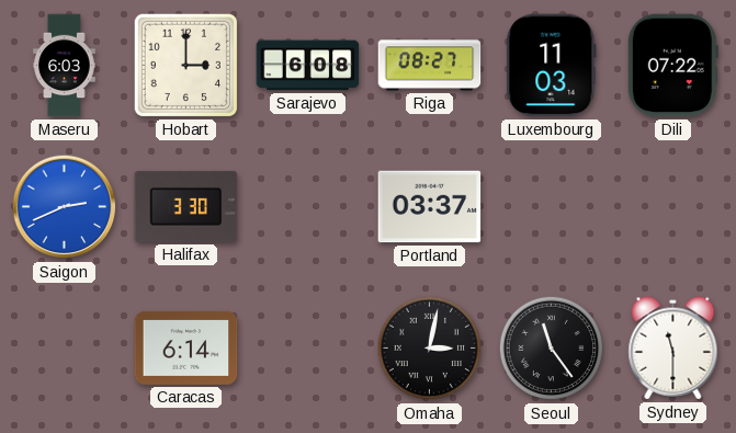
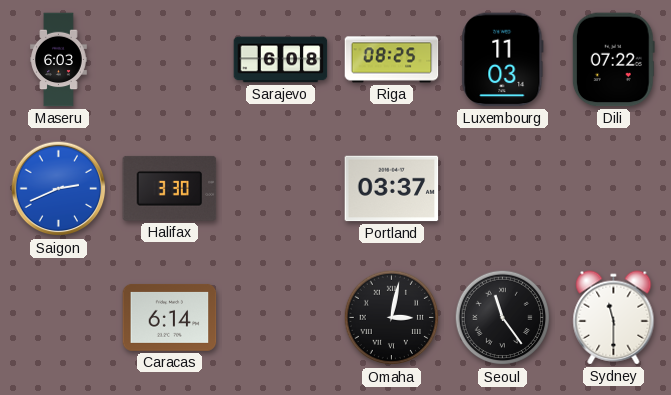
Hobart: 3:00 -> none (185, 65)
Riga: 08:27 -> 08:25 (392, 60)
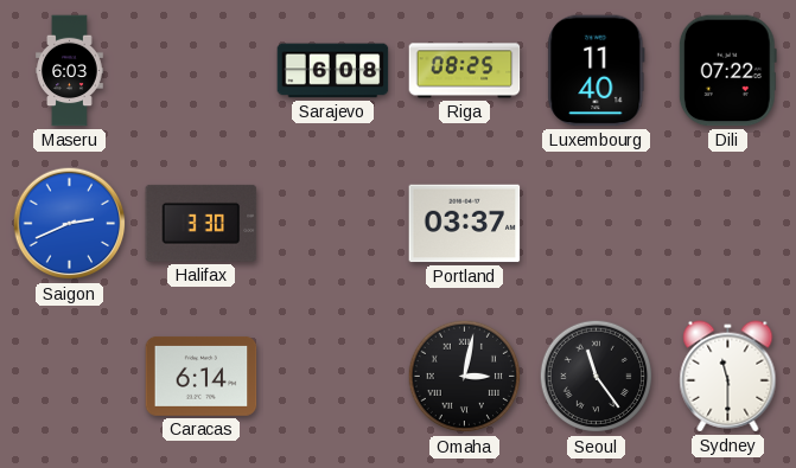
Luxembourg: 11:03 -> 11:40 (597, 71)
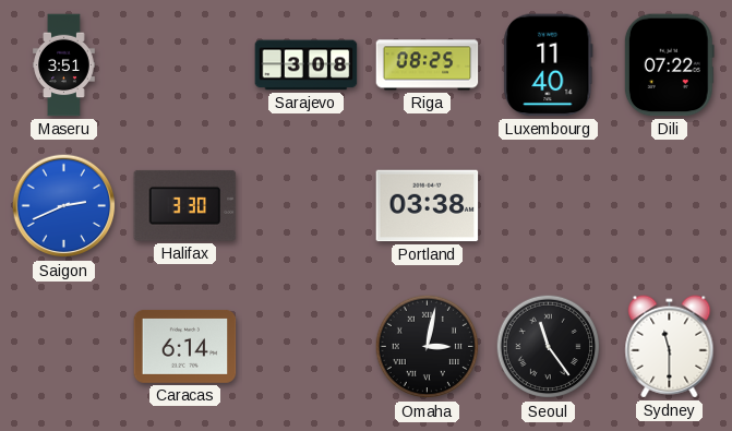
Maseru: 6:03 -> 3:51 (64, 65)
Sarajevo: 6:08 -> 3:08 (307, 65)
Portland: 03:37 -> 03:38 (428, 206)
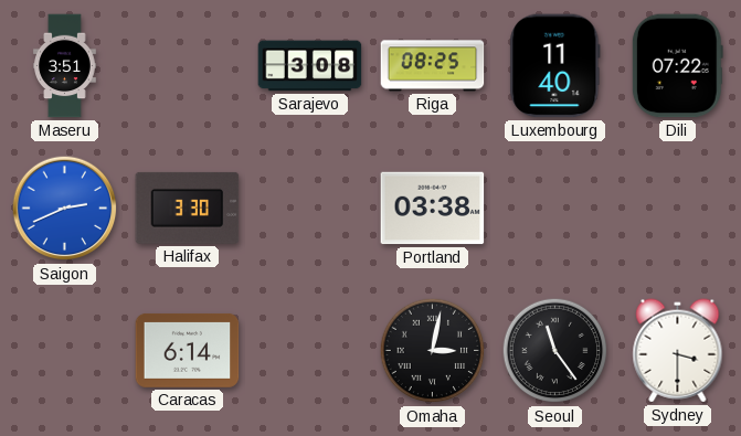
Sydney: 11:30 -> 3:30 (678, 351)
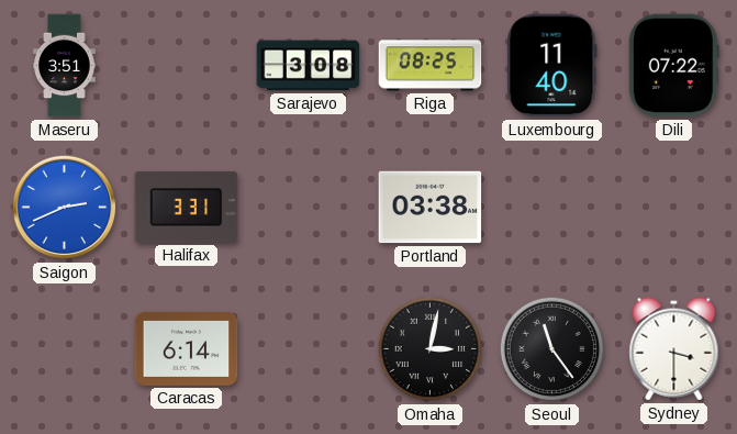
Halifax: 3:30 -> 3:31 (187, 207)
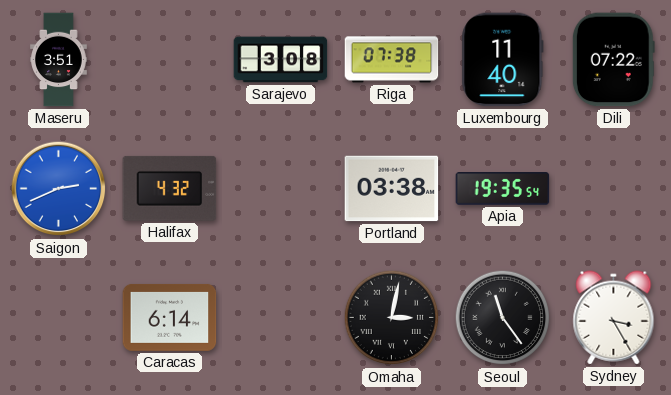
Riga: 08:25 -> 07:38 (392, 60)
Halifax: 3:31 -> 4:32 (170, 188)
Apia: none -> 19:35 (503, 189)
Sydney: 3:30 -> 3:25 (614, 318)
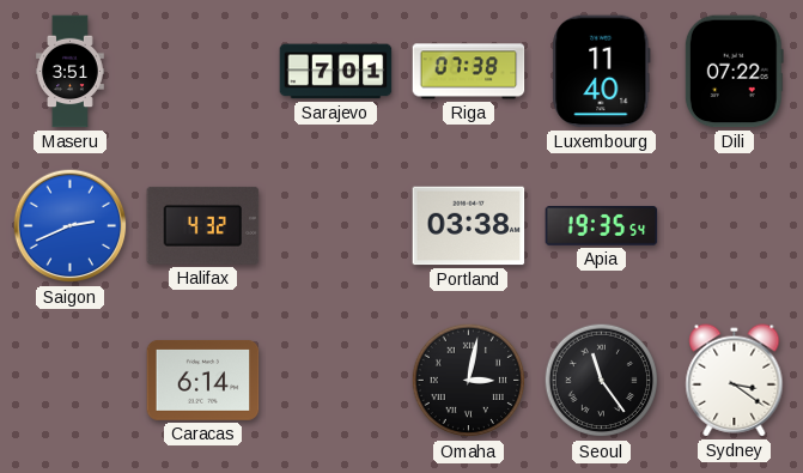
Sarajevo: 3:08 -> 7:01 (336, 72)
Sydney: 3:25 -> 3:21 (735, 381)
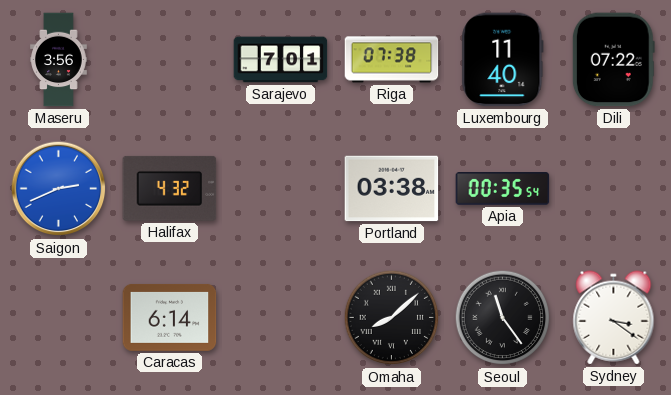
Maseru: 3:51 -> 3:56 (59, 60)
Apia: 19:35 -> 00:35 (503, 189)
Omaha: 3:02 -> 8:08 (392, 318)
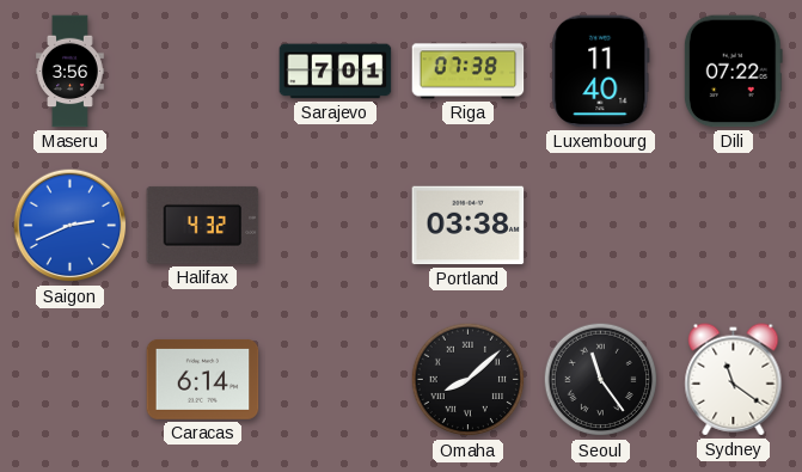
Apia: 00:35 -> none (503, 189)
Sydney: 3:21 -> 11:21 (734, 380)
